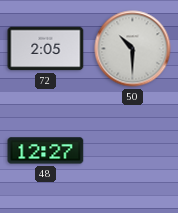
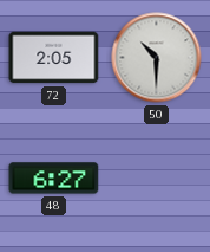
48: 12:27 -> 6:27 (54, 179)
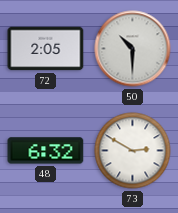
48: 6:27 -> 6:32 (46, 151)
73: none -> 2:50 (133, 151)
